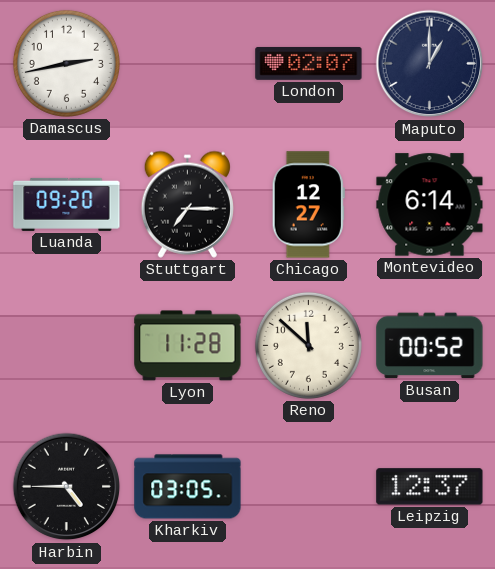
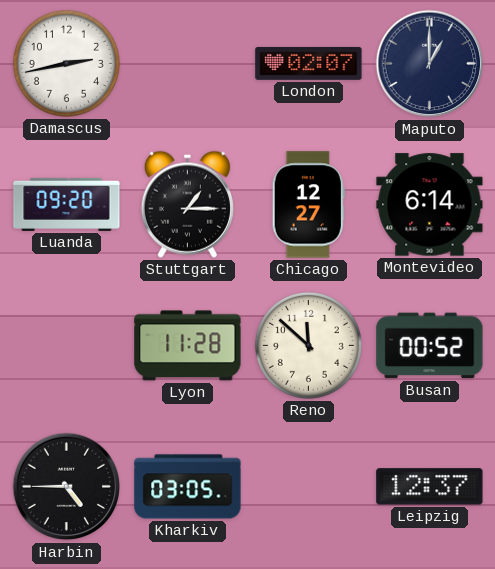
Stuttgart: 7:15 -> 1:15 (187, 204)
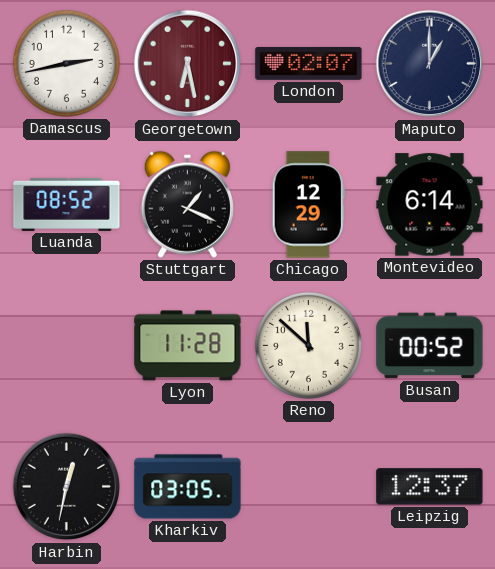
Georgetown: none -> 6:28 (188, 64)
Luanda: 09:20 -> 08:52 (67, 204)
Stuttgart: 1:15 -> 1:19 (187, 204)
Chicago: 12:27 -> 12:29 (308, 205)
Harbin: 4:45 -> 12:32 (67, 487)
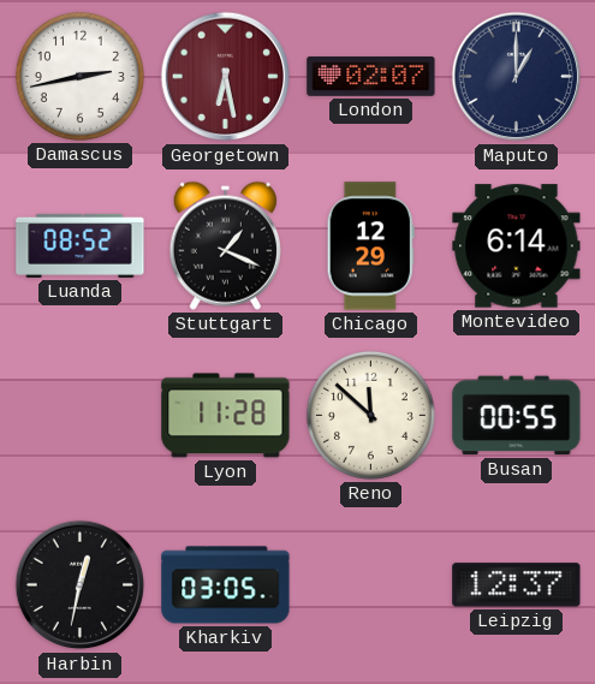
Busan: 00:52 -> 00:55 (517, 416)
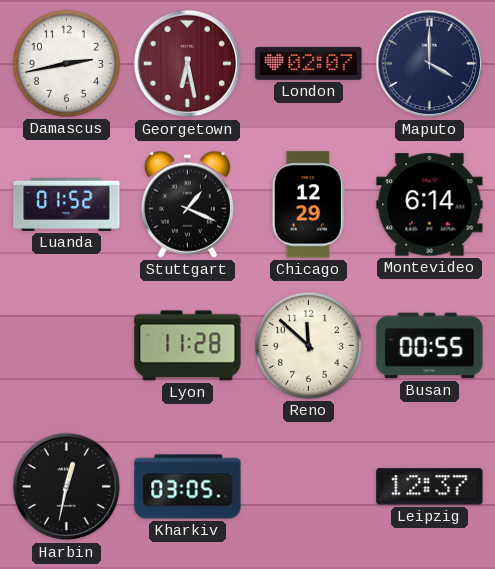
Maputo: 1:00 -> 4:00 (430, 64)
Luanda: 08:52 -> 01:52 (67, 204)
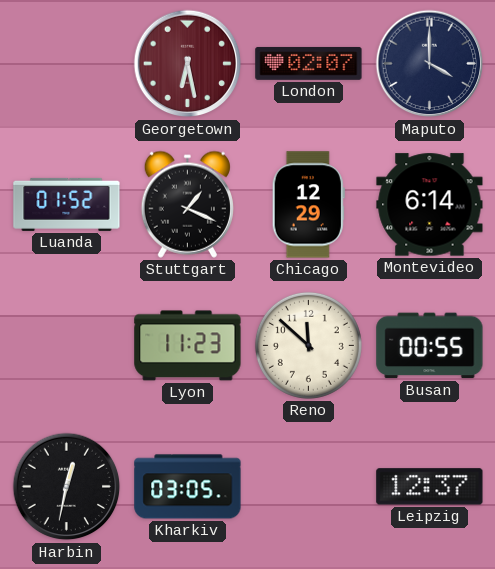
Damascus: 2:43 -> none (66, 63)
Lyon: 11:28 -> 11:23 (188, 346)
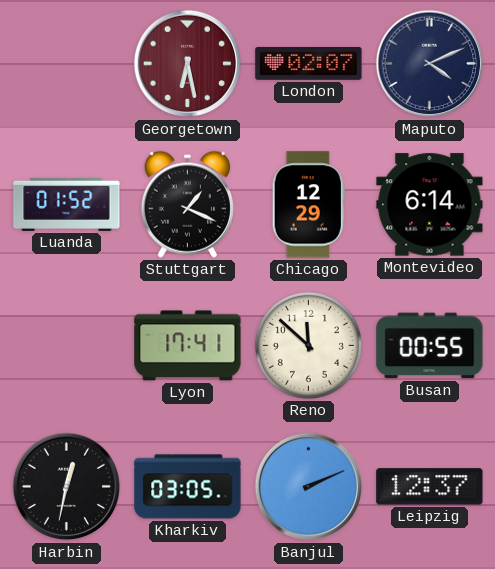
Maputo: 4:00 -> 4:11 (430, 64)
Lyon: 11:23 -> 17:41 (188, 346)
Banjul: none -> 2:11 (309, 487)
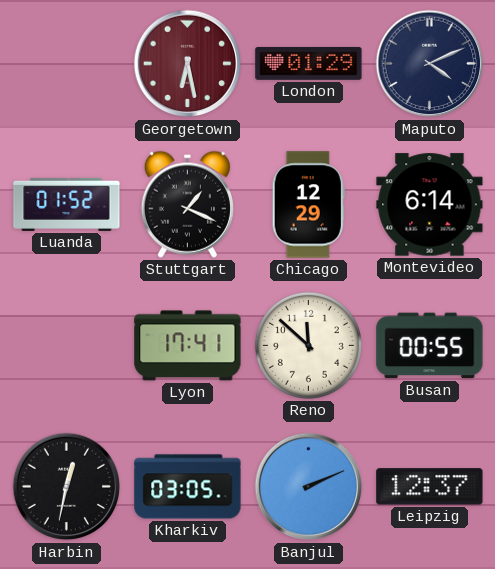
London: 02:07 -> 01:29 (309, 64)
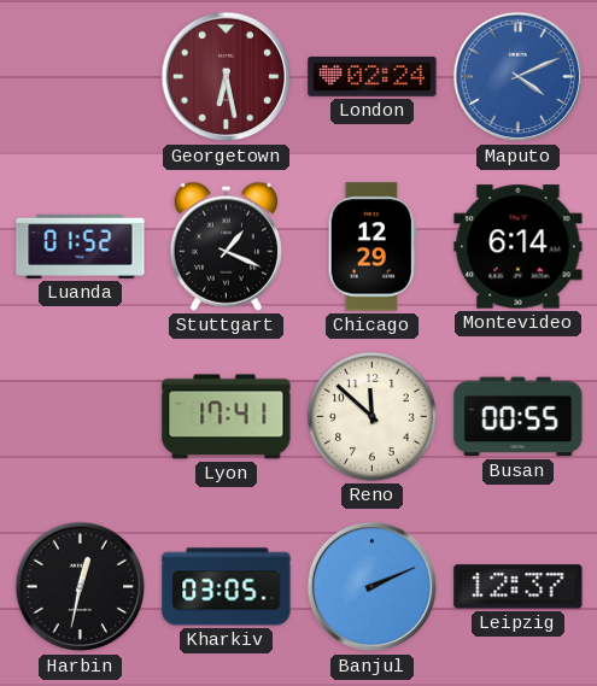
London: 01:29 -> 02:24 (373, 77)
Maputo dial: navy -> blue (519, 77)
